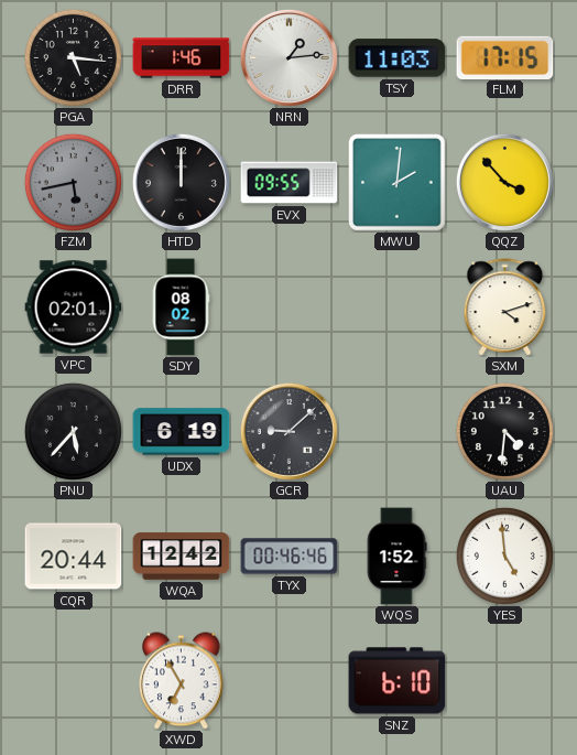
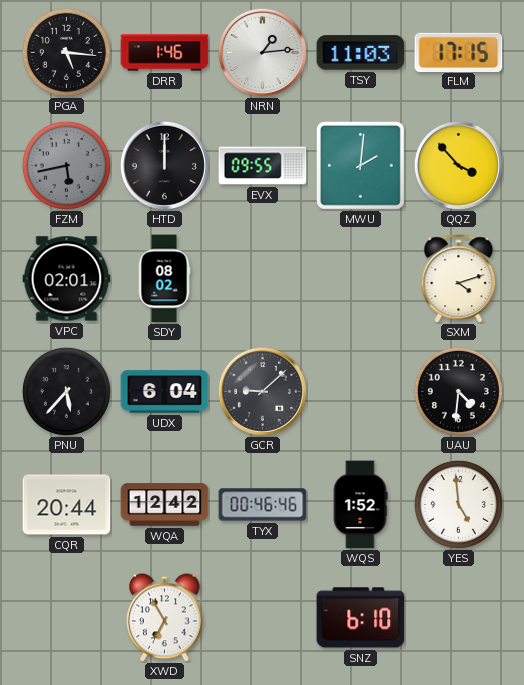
UDX: 6:19 -> 6:04 (165, 392)
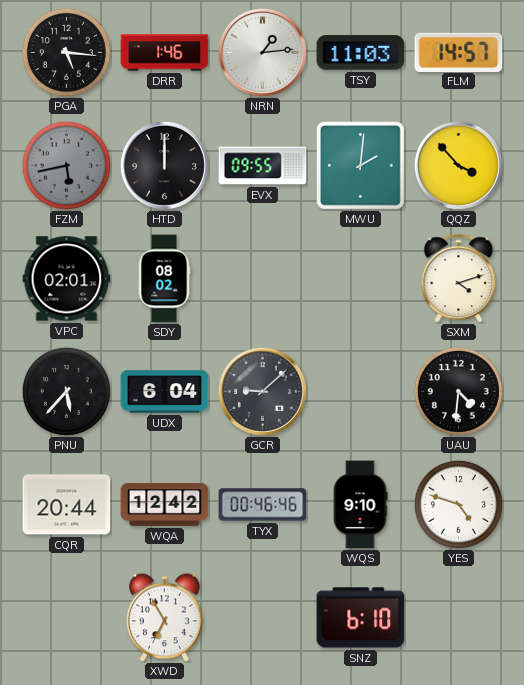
FLM: 17:15 -> 14:57 (459, 52)
WQS: 1:52 -> 9:10 (360, 505)
YES: 4:59 -> 4:48 (458, 504)
